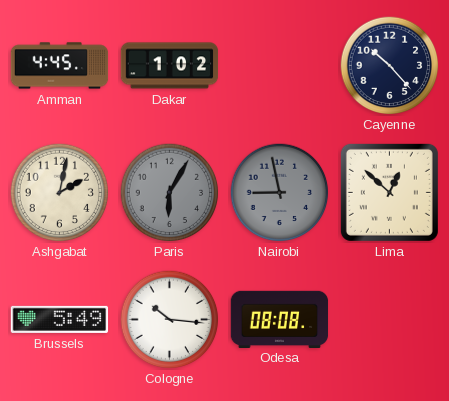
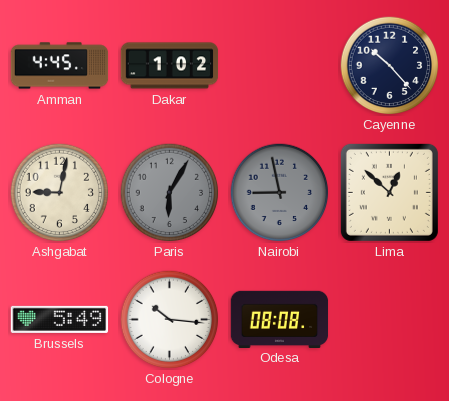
Ashgabat: 2:02 -> 9:02 (60, 193)
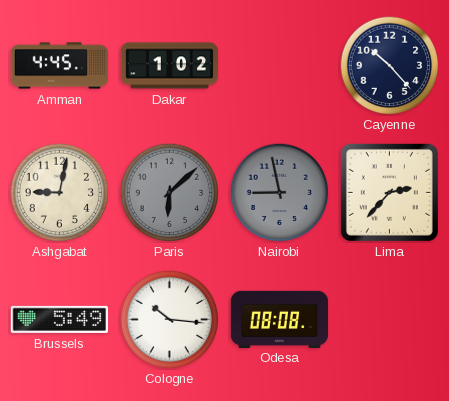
Paris: 6:05 -> 6:08 (170, 193)
Lima: 12:52 -> 2:37 (389, 192)
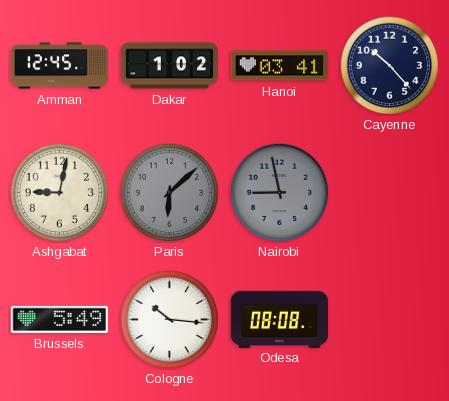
Amman: 4:45 -> 12:45 (60, 66)
Hanoi: none -> 03:41 (280, 66)
Lima: 2:37 -> none (389, 192)
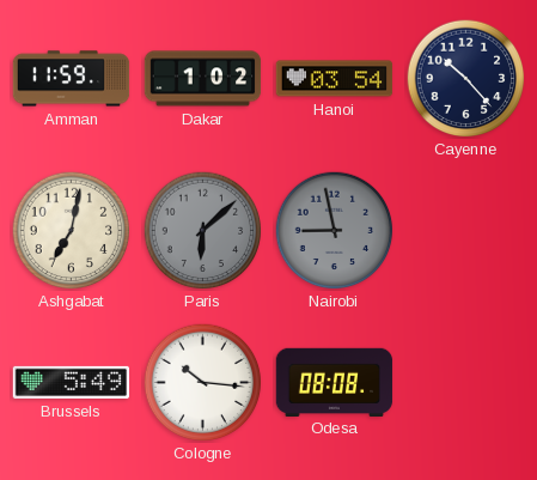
Amman: 12:45 -> 11:59 (72, 79)
Hanoi: 03:41 -> 03:54 (335, 79)
Ashgabat: 9:02 -> 7:02 (72, 231)
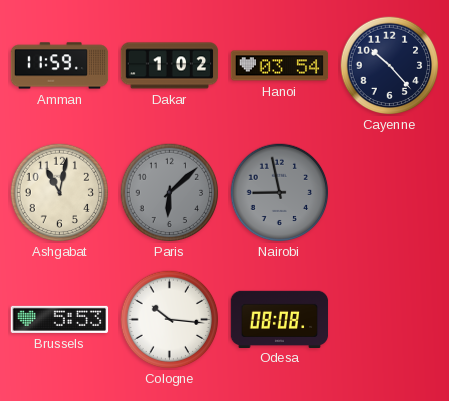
Ashgabat: 7:02 -> 11:02 (60, 193)
Brussels: 5:49 -> 5:53 (60, 319)
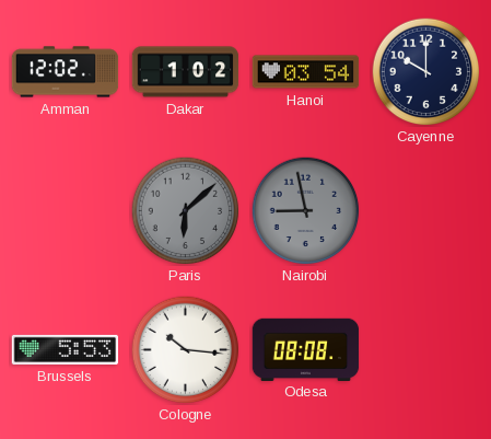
Amman: 11:59 -> 12:02 (66, 72)
Cayenne: 10:23 -> 10:00 (426, 72)
Ashgabat: 11:02 -> none (60, 193)
